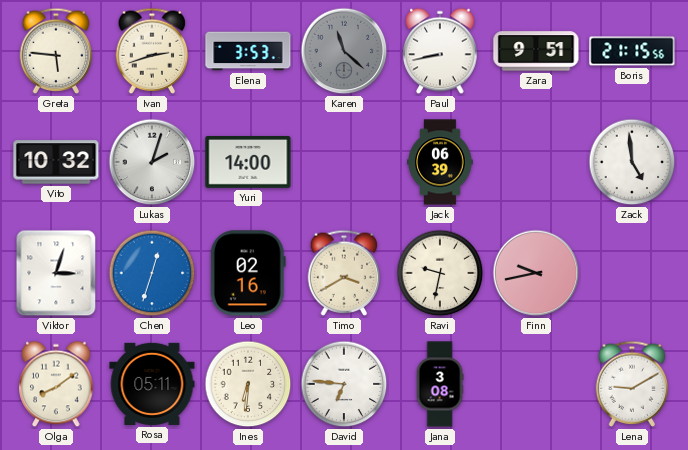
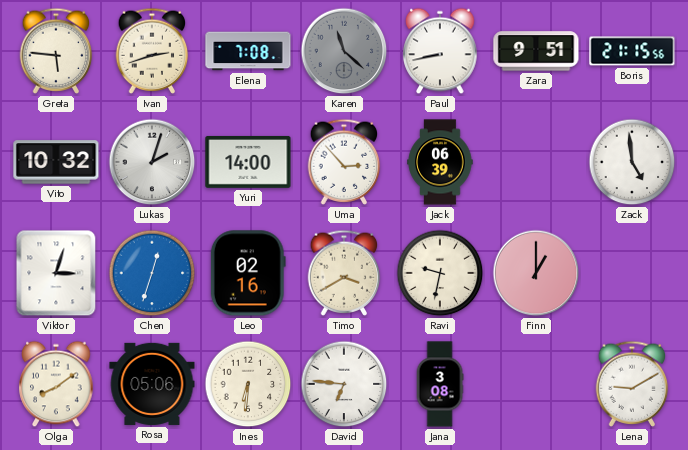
Elena: 3:53 -> 7:08 (248, 51)
Uma: none -> 2:53 (344, 162)
Finn: 9:43 -> 1:00 (536, 273)
Rosa: 05:11 -> 05:06 (152, 384)
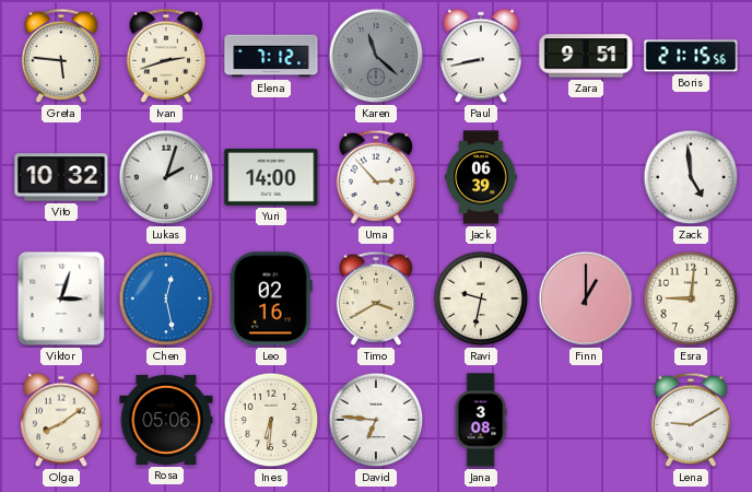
Elena: 7:08 -> 7:12 (271, 56)
Chen: 12:33 -> 12:28 (166, 298)
Esra: none -> 9:01 (691, 298)
